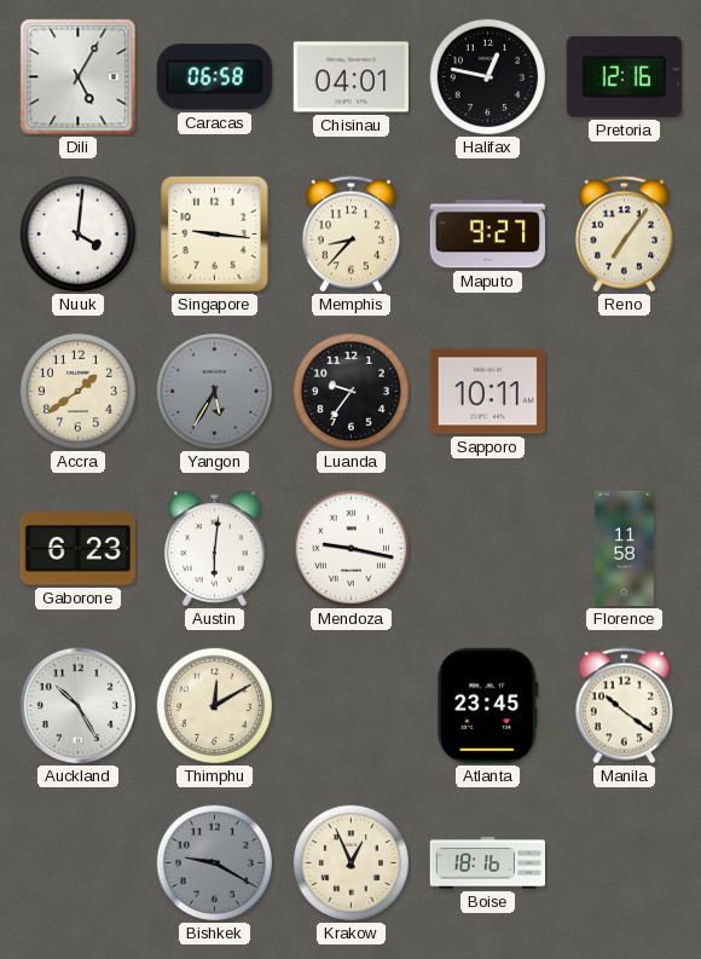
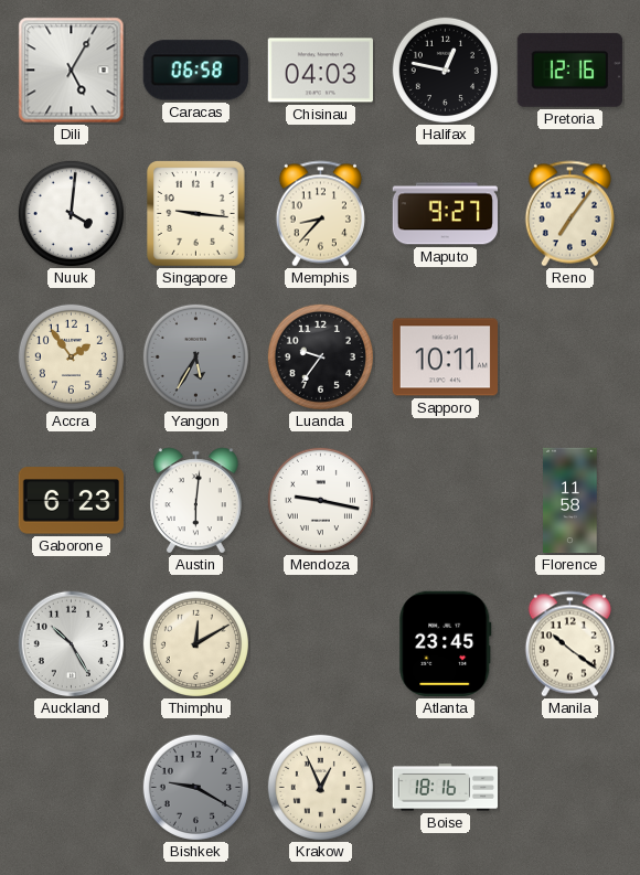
Chisinau: 04:01 -> 04:03 (320, 71)
Accra: 1:39 -> 1:54 (71, 356)
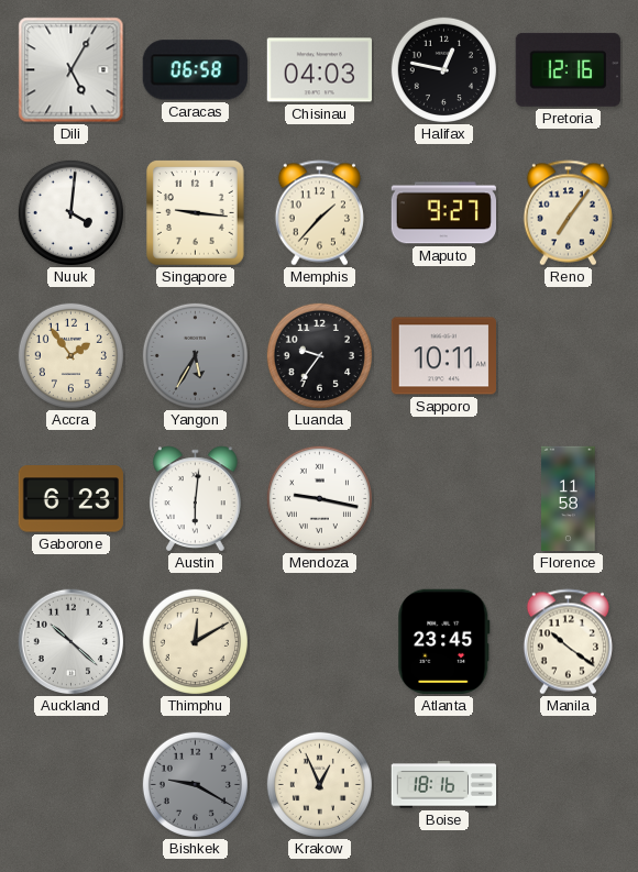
Memphis: 8:37 -> 1:37 (319, 213)
Auckland: 10:25 -> 10:22 (71, 642)
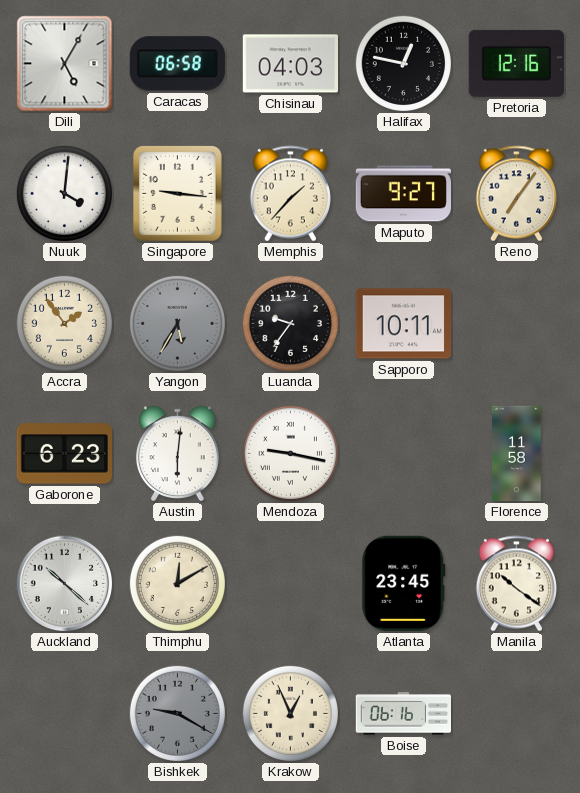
Boise: 18:16 -> 06:16 (404, 714)
